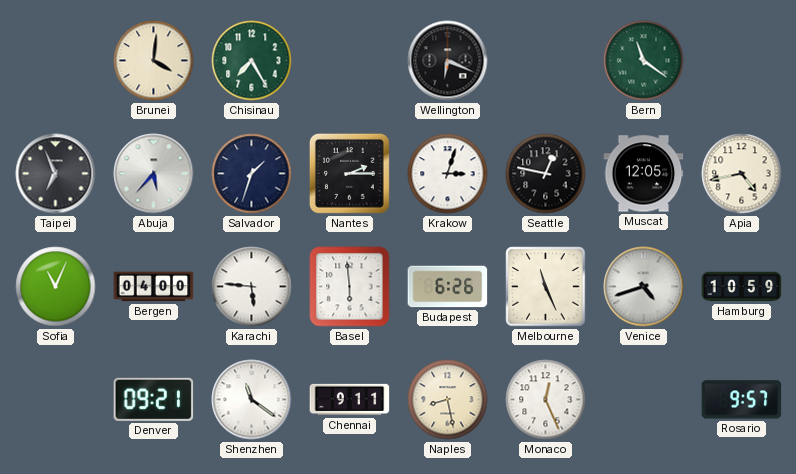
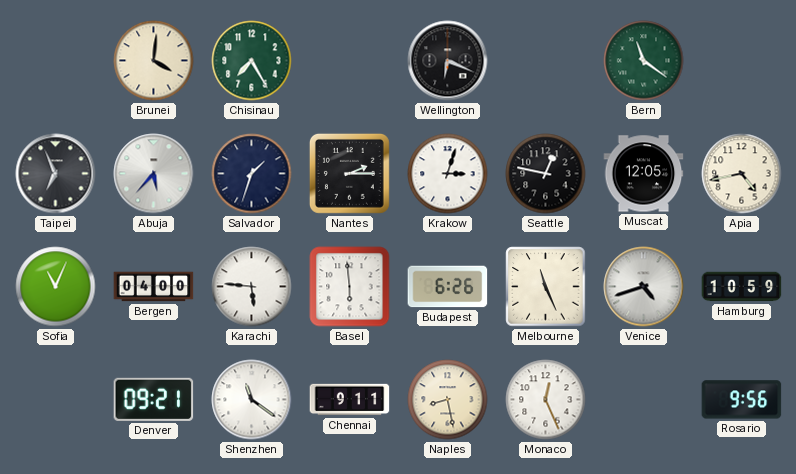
Rosario: 9:57 -> 9:56 (742, 400)
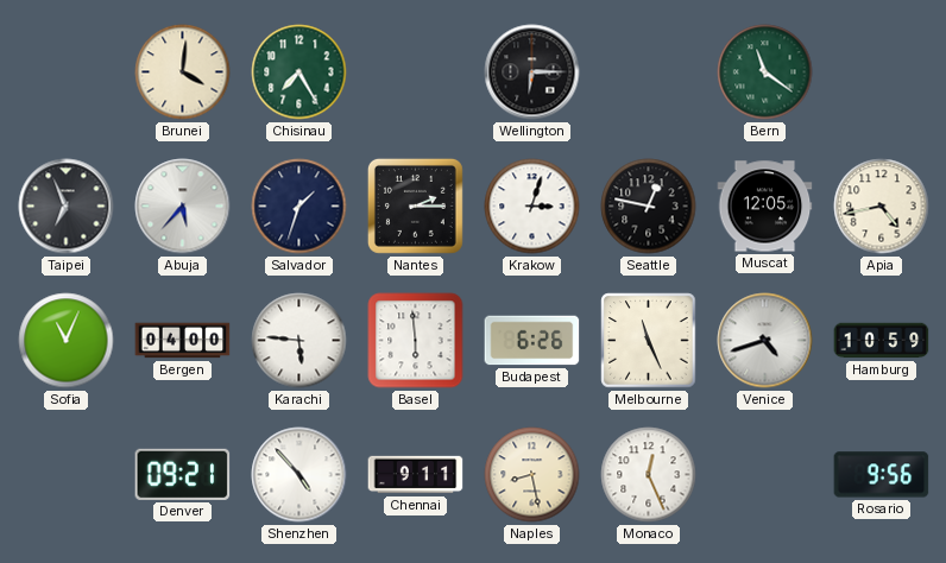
Wellington: 6:19 -> 6:15 (532, 72)
Shenzhen: 11:21 -> 4:53 (299, 475)
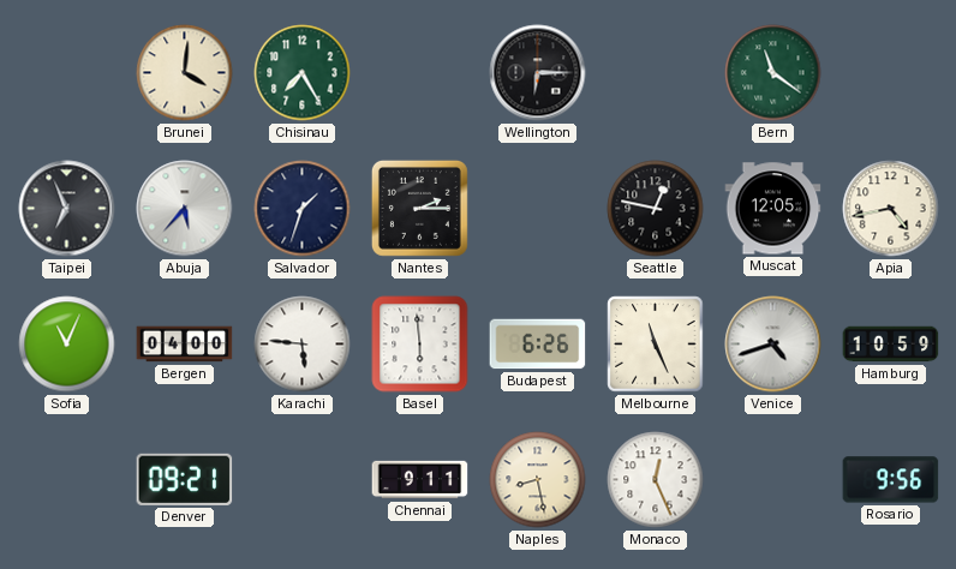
Krakow: 3:03 -> none (532, 207)
Shenzhen: 4:53 -> none (299, 475)
